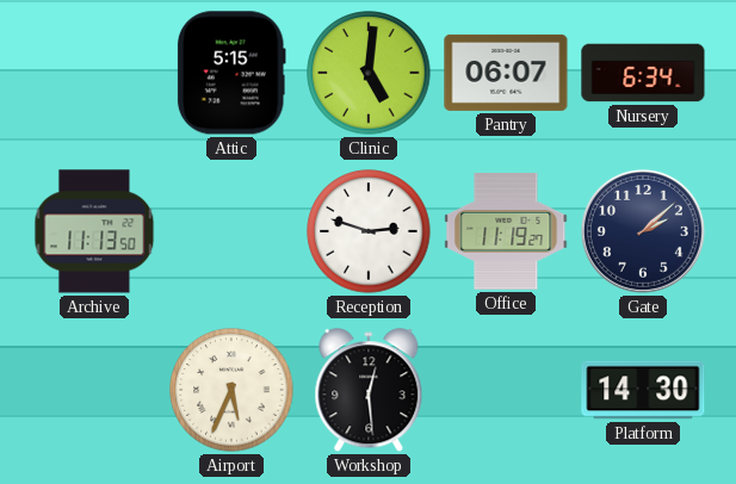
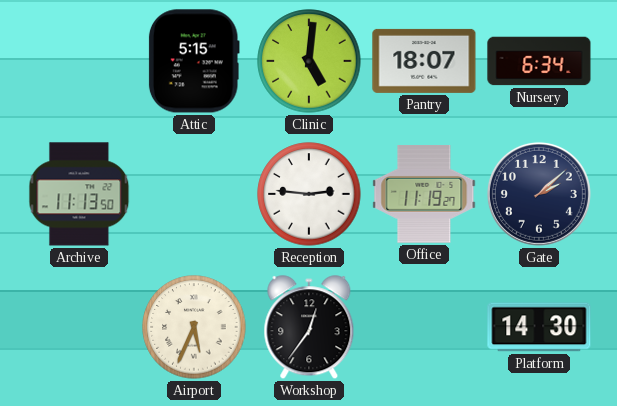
Pantry: 06:07 -> 18:07 (424, 61)
Reception: 2:48 -> 2:46 (309, 194)
Workshop: 12:29 -> 12:36 (309, 328)
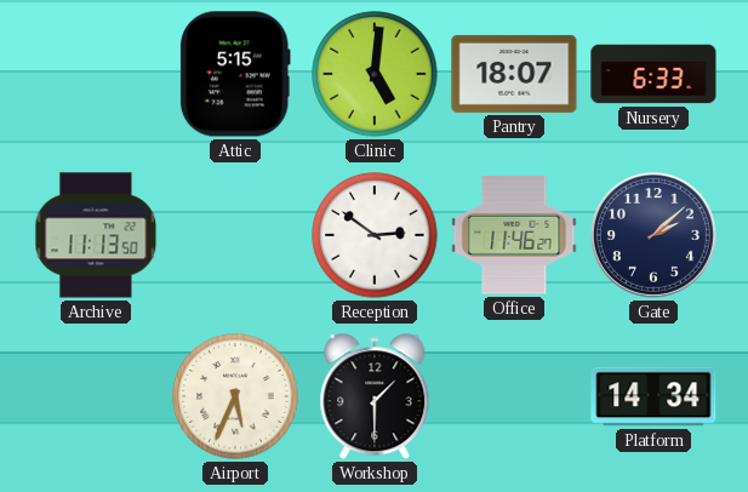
Nursery: 6:34 -> 6:33 (653, 74)
Reception: 2:46 -> 2:51 (375, 235)
Office: 11:19 -> 11:46 (514, 236)
Workshop: 12:36 -> 1:30 (375, 397)
Platform: 14:30 -> 14:34 (653, 396)
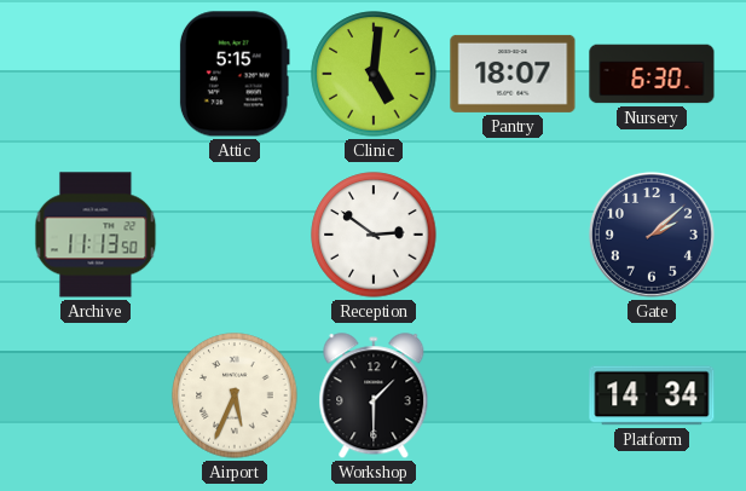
Nursery: 6:33 -> 6:30 (652, 74)
Office: 11:46 -> none (514, 236)
